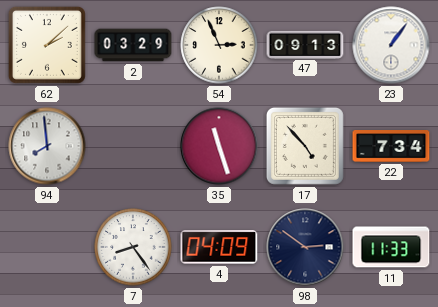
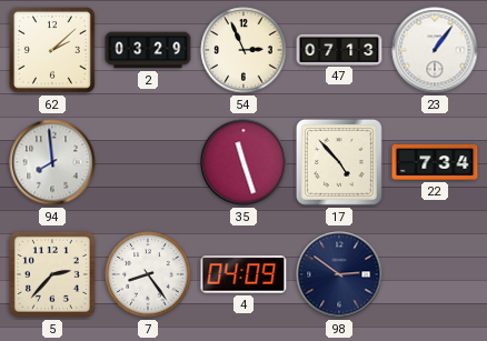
47: 09:13 -> 07:13 (339, 49)
5: none -> 2:37 (52, 274)
11: 11:33 -> none (391, 247)
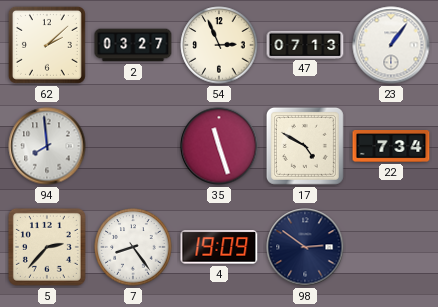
2: 03:29 -> 03:27 (133, 45)
17: 4:53 -> 4:50 (305, 146)
4: 04:09 -> 19:09 (219, 247)
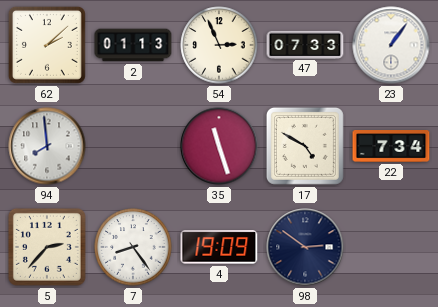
2: 03:27 -> 01:13 (133, 45)
47: 07:13 -> 07:33 (305, 44)
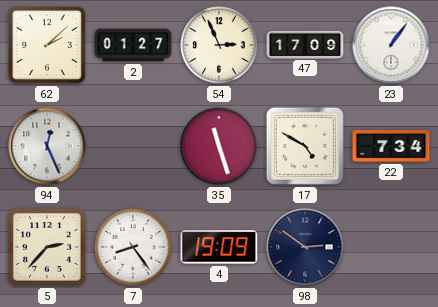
2: 01:13 -> 01:27 (133, 45)
47: 07:33 -> 17:09 (305, 44)
94: 7:59 -> 12:26 (47, 146)
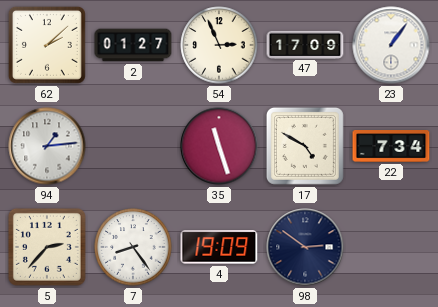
94: 12:26 -> 1:14 (47, 146)
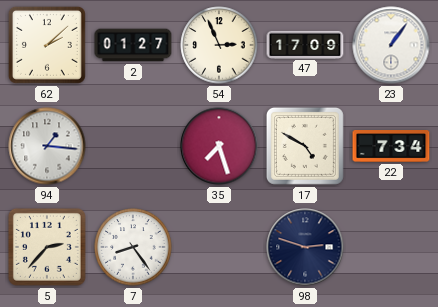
94: 1:14 -> 1:16 (47, 146)
35: 11:27 -> 7:27 (219, 146)
4: 19:09 -> none (219, 247)
98: 2:51 -> 2:48 (305, 247)
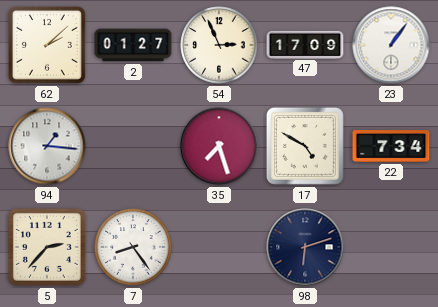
98: 2:48 -> 6:12 (305, 247)
